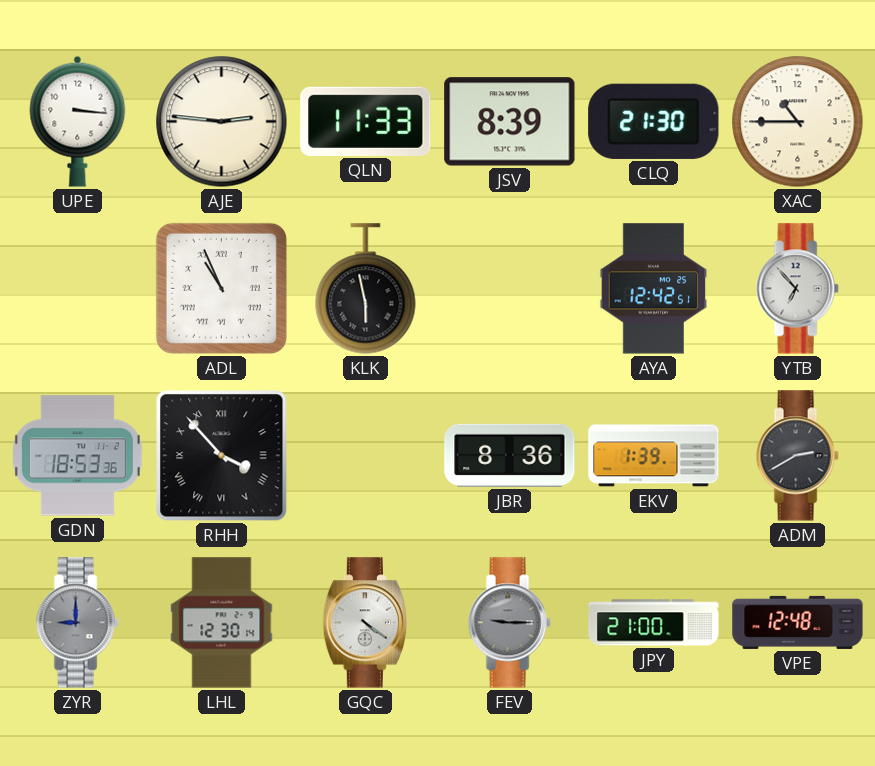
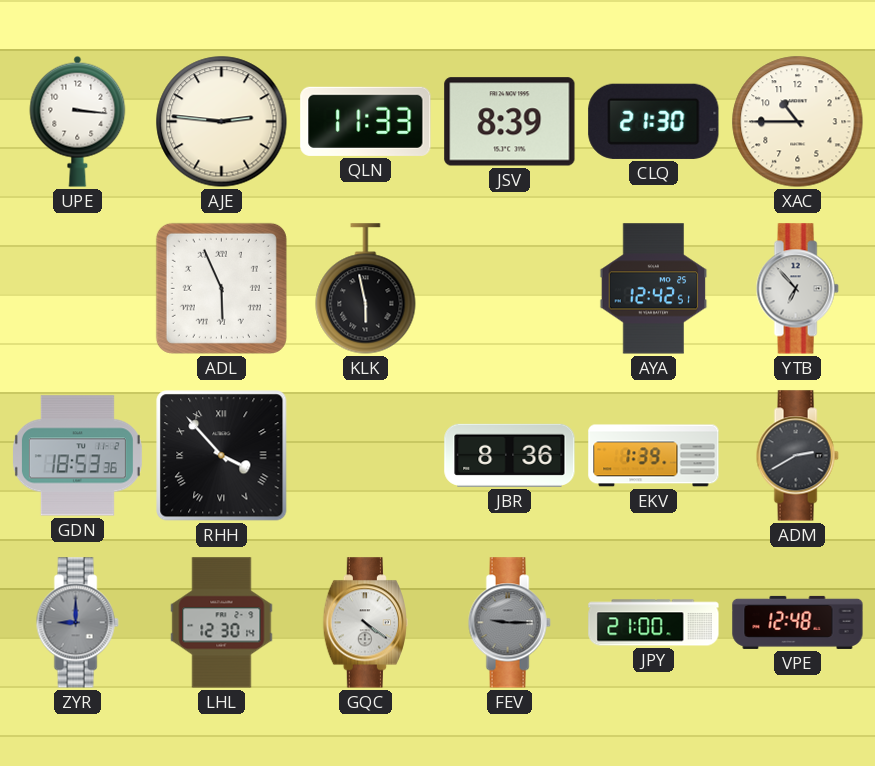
ADL: 10:56 -> 5:56 (221, 288)
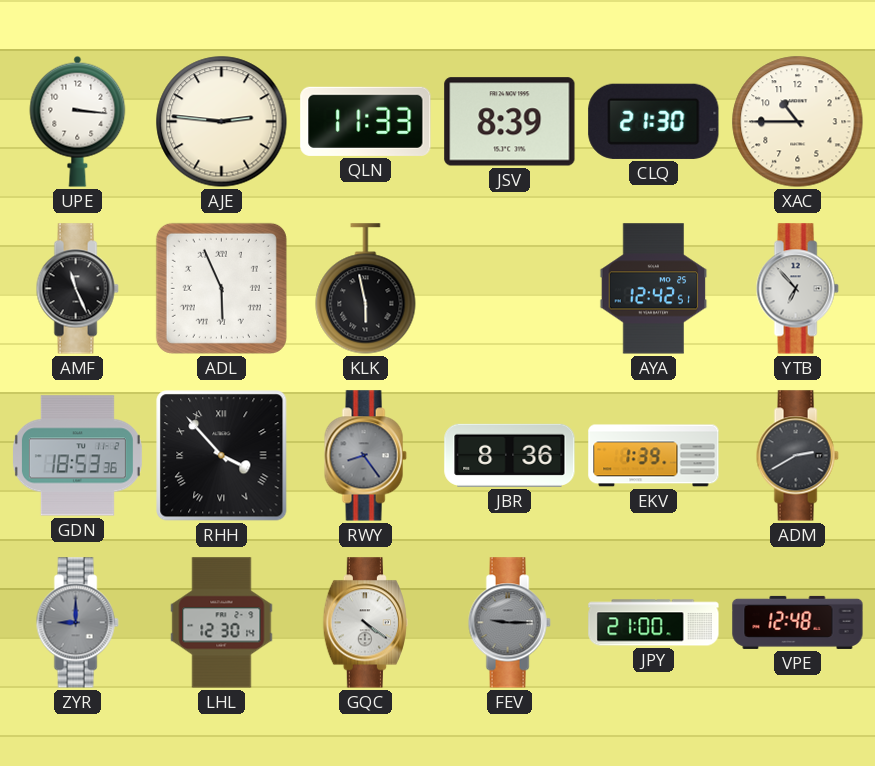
AMF: none -> 11:26 (77, 289)
RWY: none -> 8:24 (365, 456)
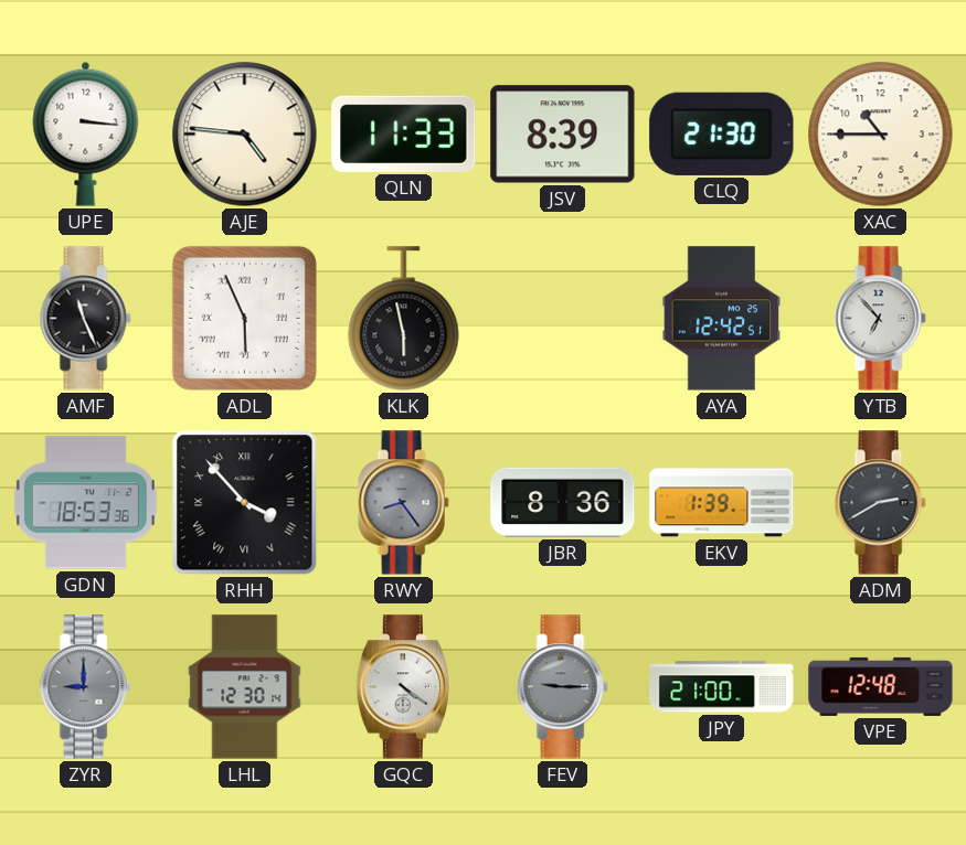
AJE: 2:46 -> 4:46 (245, 135)
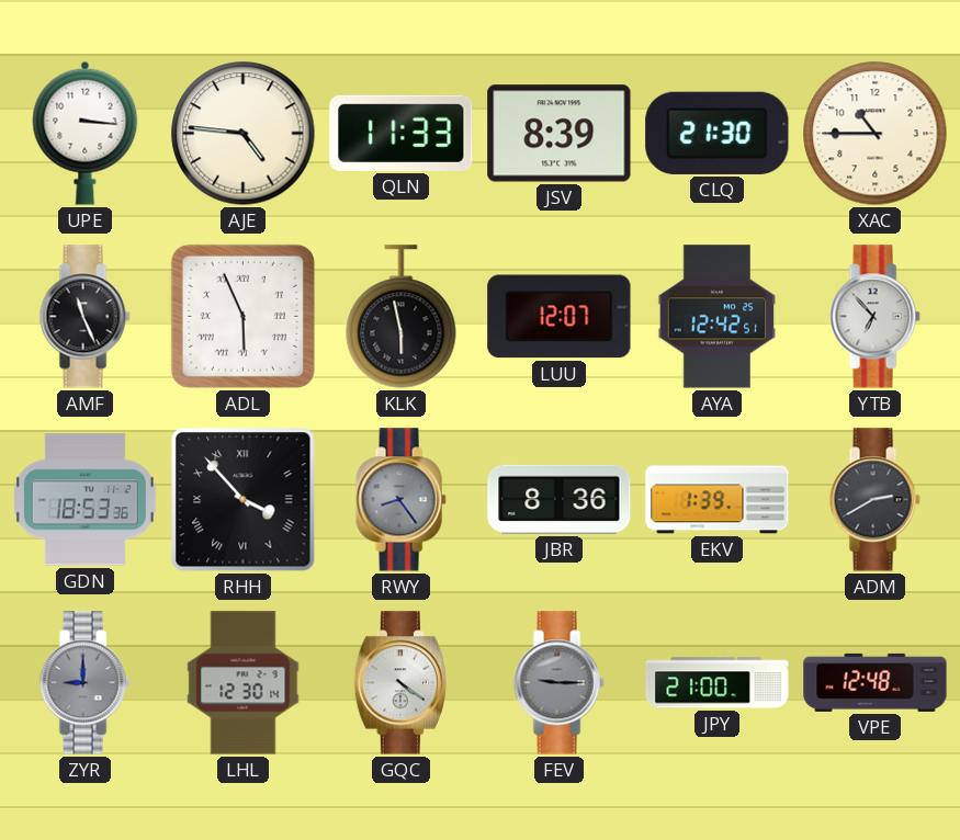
LUU: none -> 12:07 (560, 317)
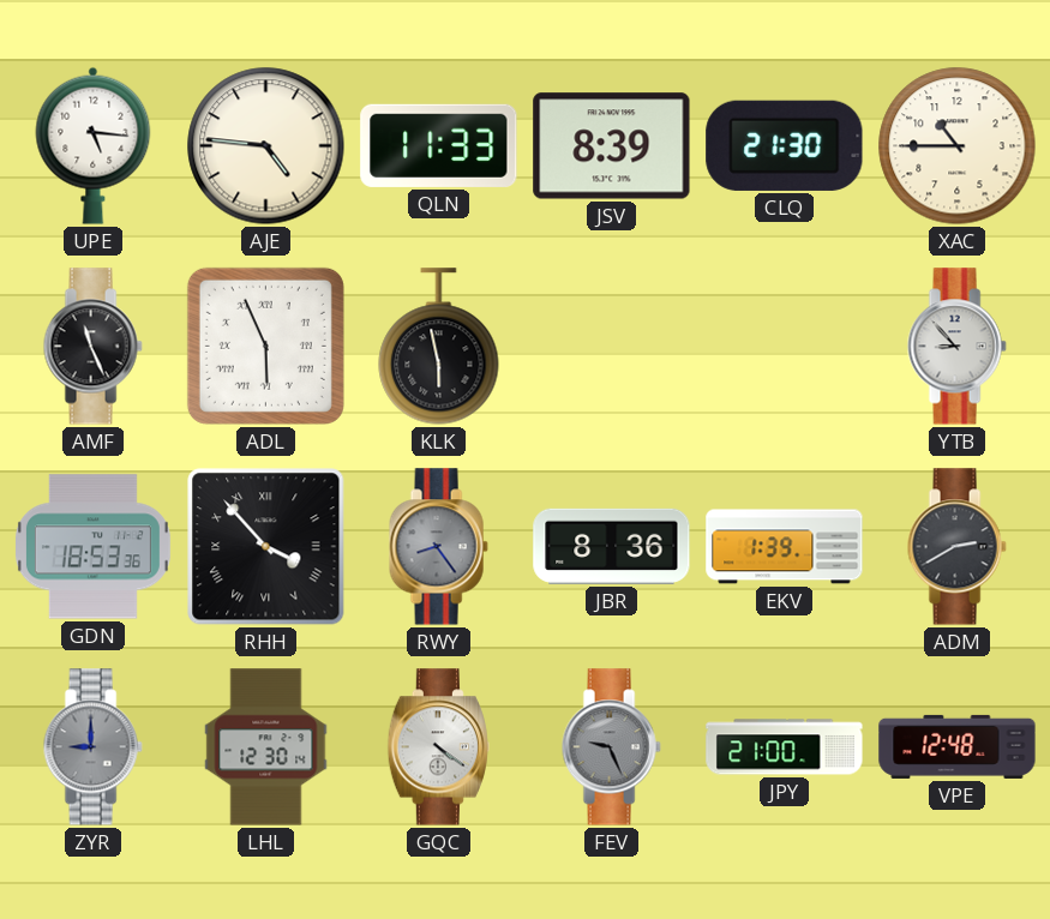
UPE: 3:16 -> 5:16 (94, 145)
LUU: 12:07 -> none (560, 317)
AYA: 12:42 -> none (718, 317)
YTB: 6:53 -> 8:53 (956, 347)
FEV: 9:15 -> 9:26 (611, 747)
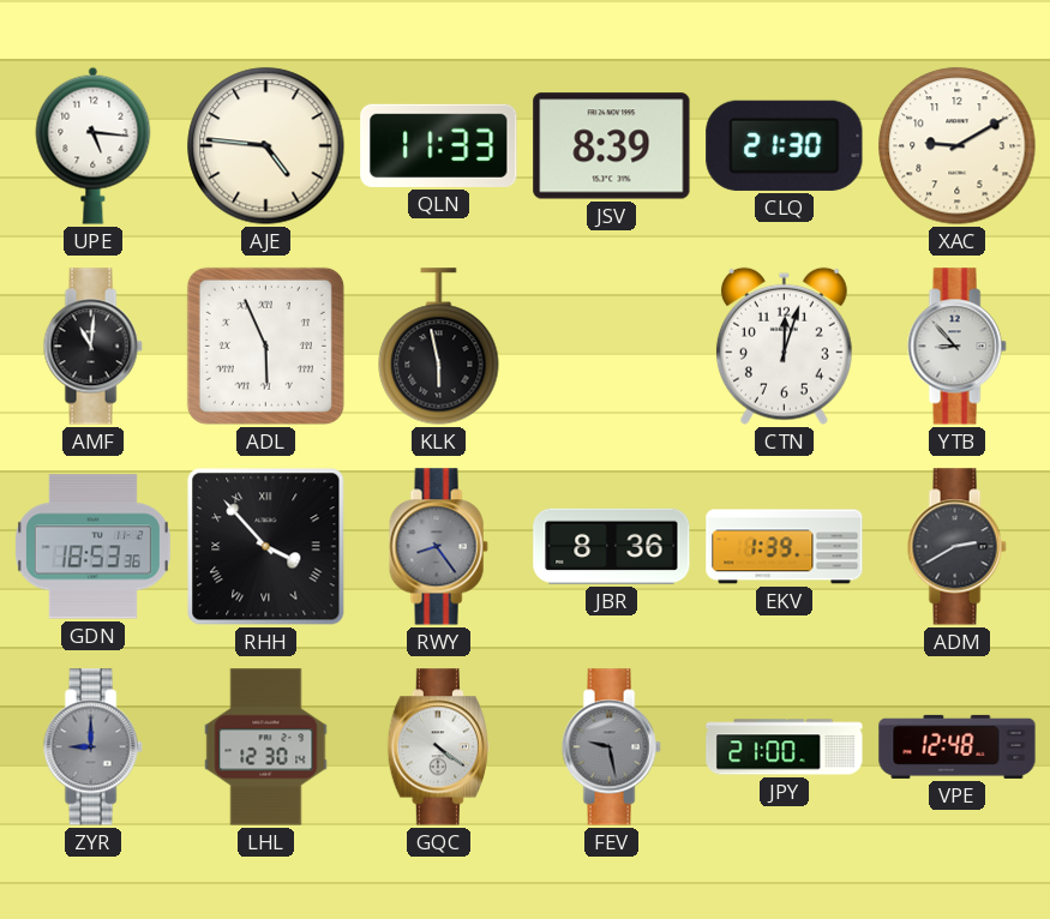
XAC: 10:45 -> 9:10 (958, 146)
AMF: 11:26 -> 11:01 (92, 347)
CTN: none -> 12:03 (784, 346)
FEV: 9:26 -> 9:28 (611, 747)
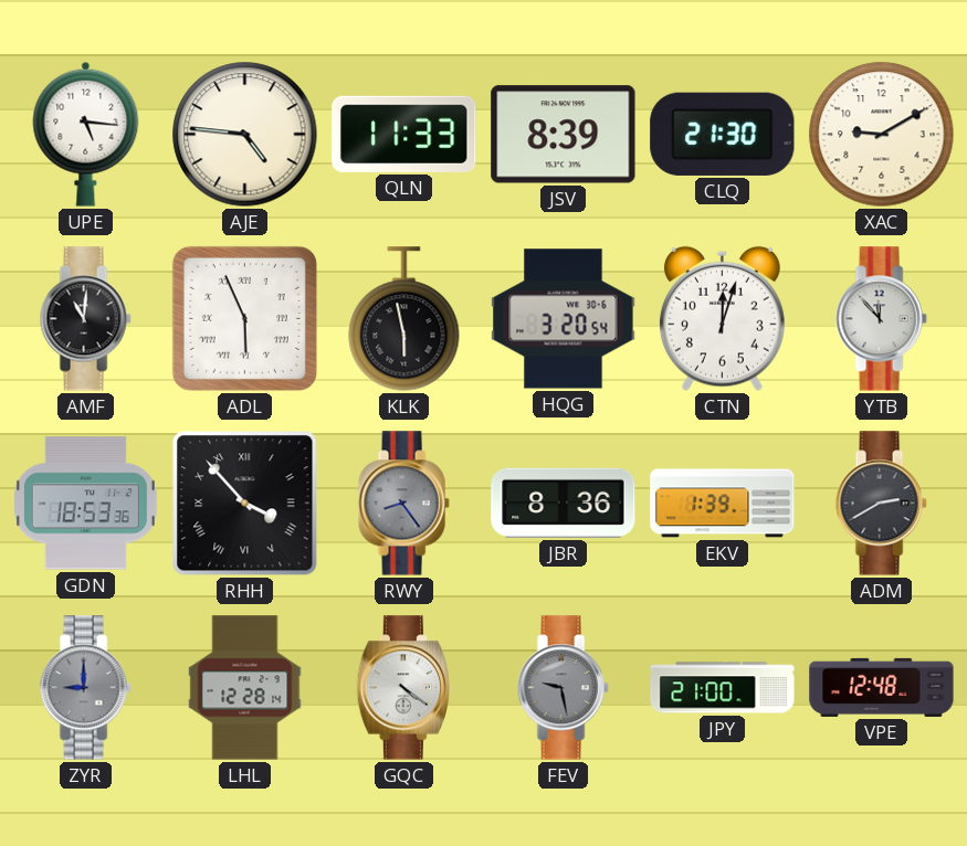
HQG: none -> 3:20 (564, 319)
YTB: 8:53 -> 11:53 (881, 319)
LHL: 12:30 -> 12:28 (245, 688)
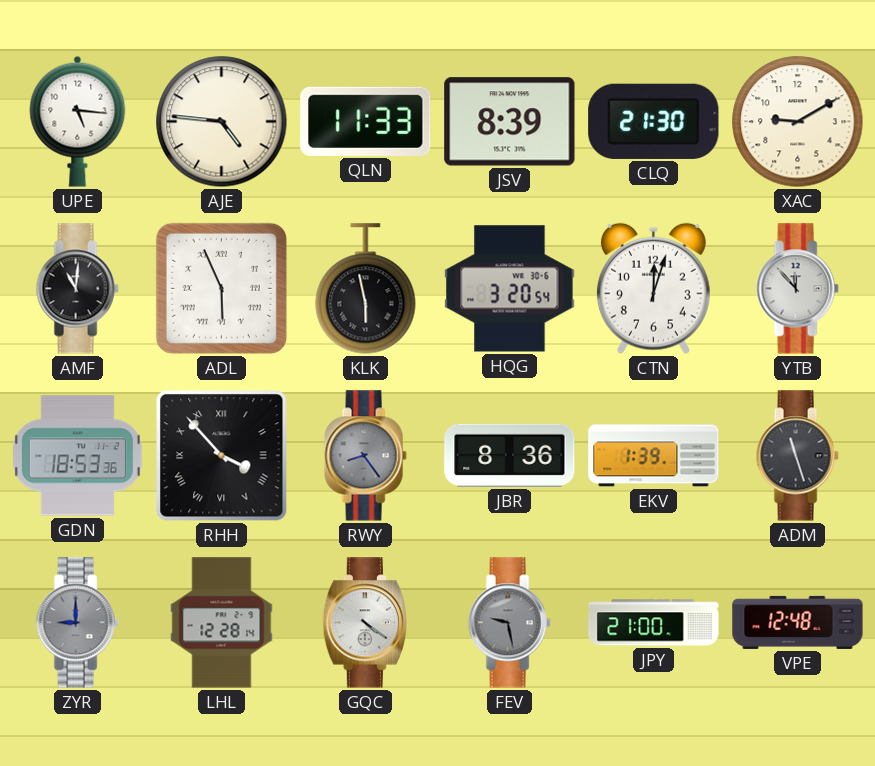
ADM: 2:40 -> 11:27 (797, 456)
